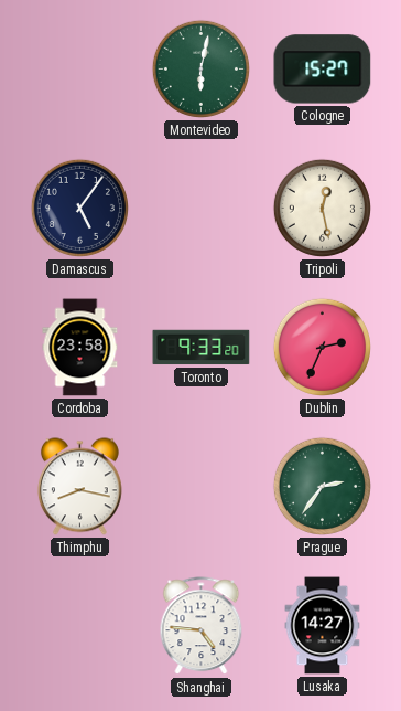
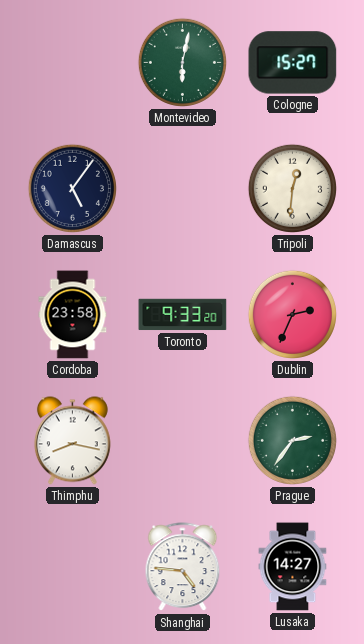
Tripoli: 12:28 -> 12:31 (292, 188)
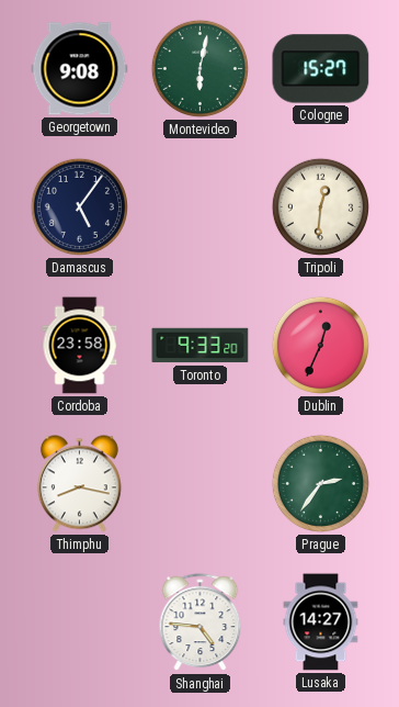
Georgetown: none -> 9:08 (80, 69)
Dublin: 2:34 -> 12:34 (320, 345)
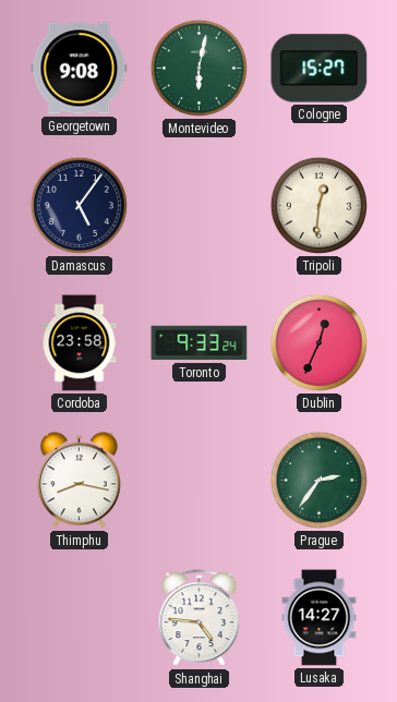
Toronto: 9:33:20 -> 9:33:24 (200, 343)
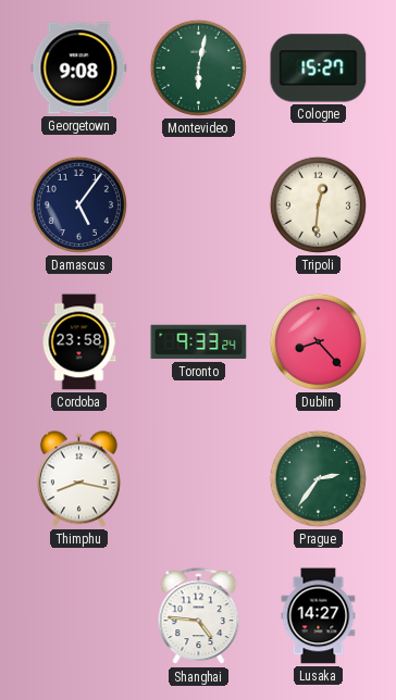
Dublin: 12:34 -> 8:23 (318, 341)
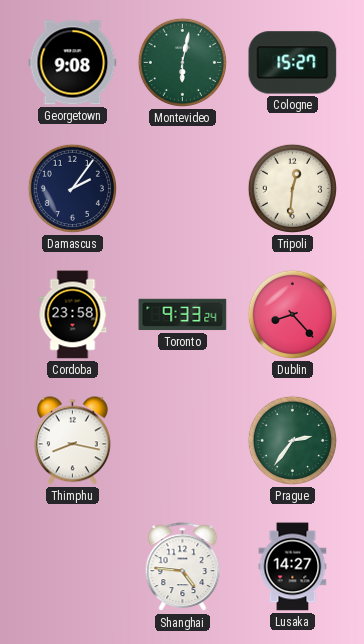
Damascus: 5:06 -> 2:06 (72, 188)
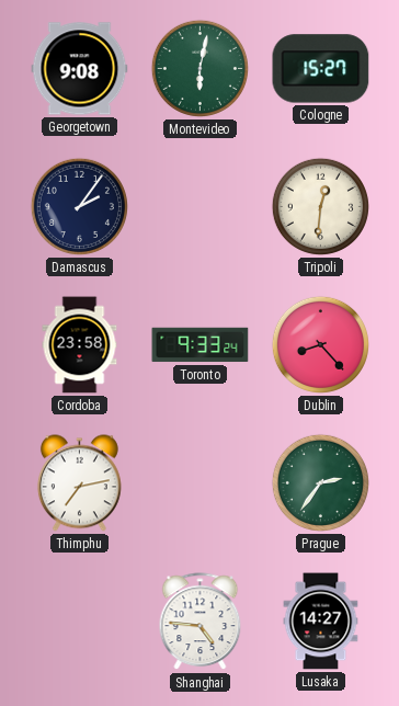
Thimphu: 8:17 -> 7:13 (79, 483)
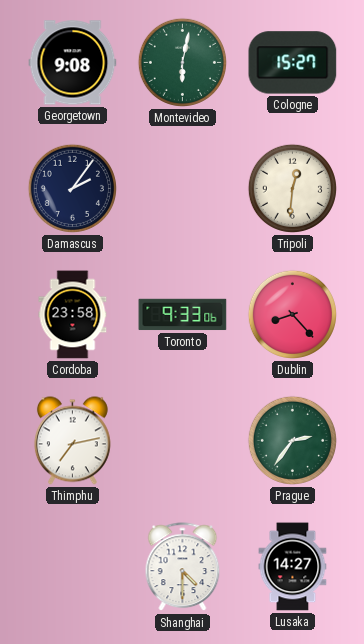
Toronto: 9:33:24 -> 9:33:06 (183, 315)
Shanghai: 4:46 -> 4:30 (183, 567)
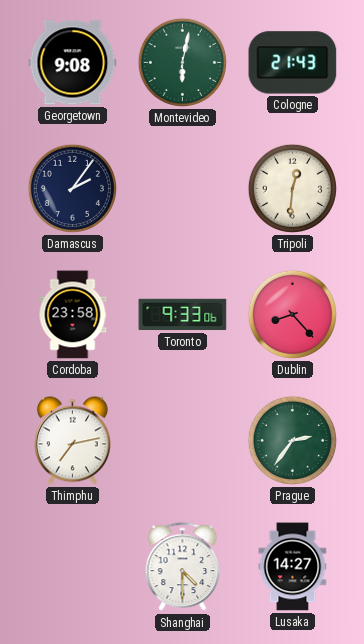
Cologne: 15:27 -> 21:43 (293, 63)
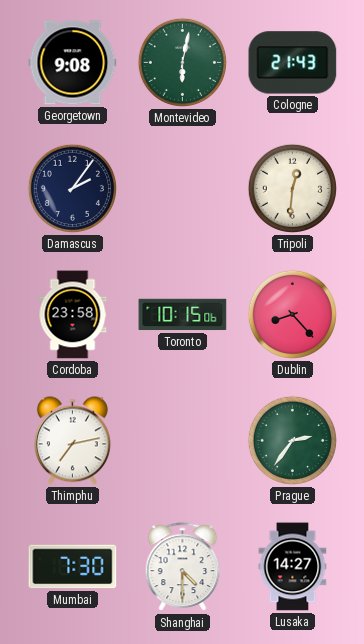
Toronto: 9:33 -> 10:15 (183, 315)
Mumbai: none -> 7:30 (73, 567)
